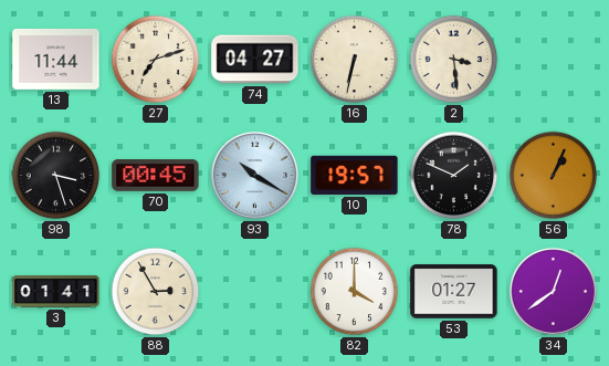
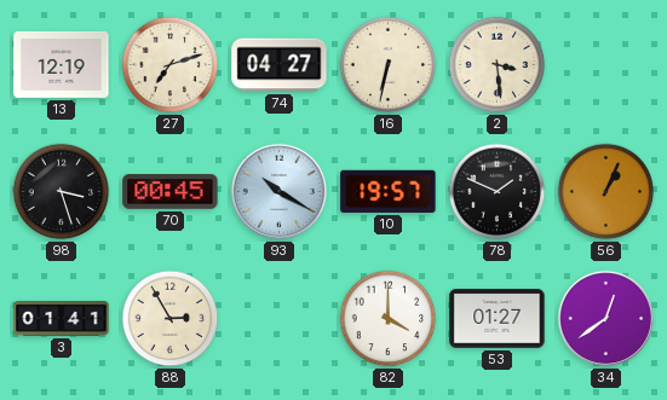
13: 11:44 -> 12:19 (62, 64)
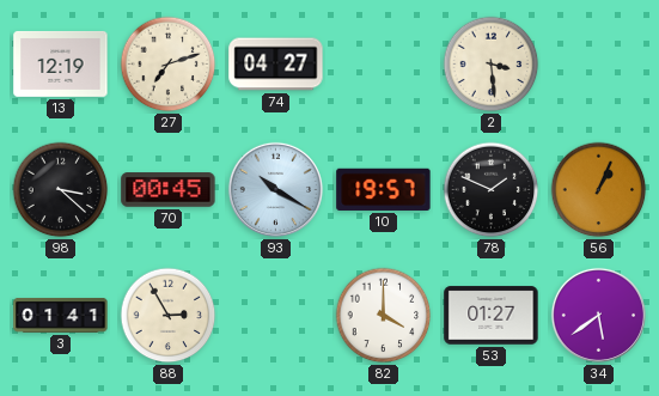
16: 6:32 -> none (389, 65)
98: 3:27 -> 3:22 (61, 190)
34: 12:39 -> 5:39 (598, 315)
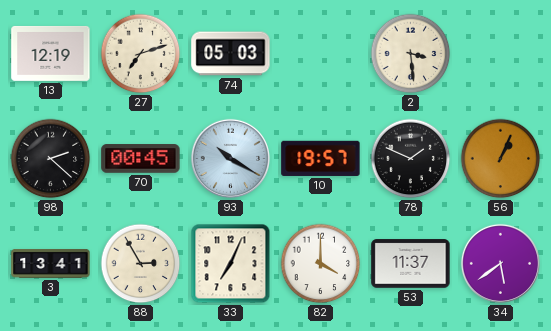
74: 04:27 -> 05:03 (231, 54)
98: 3:22 -> 2:22 (51, 159)
3: 01:41 -> 13:41 (51, 264)
33: none -> 7:04 (231, 264)
53: 01:27 -> 11:37 (411, 264)
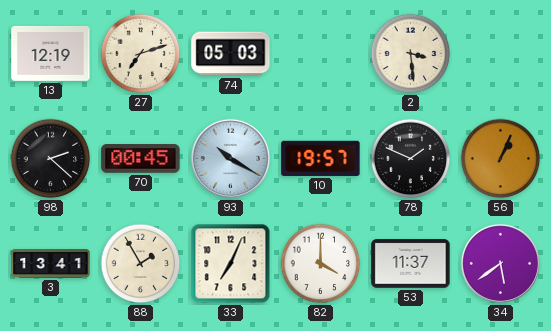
88: 2:55 -> 1:55 (141, 264)
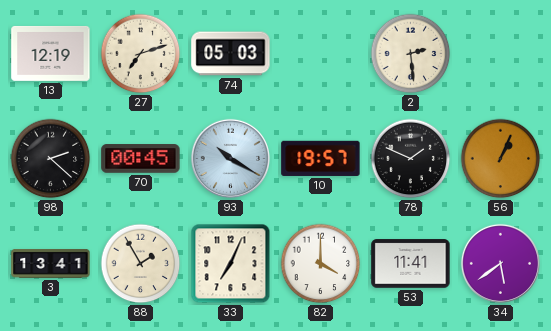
2: 3:29 -> 2:29 (411, 54)
53: 11:37 -> 11:41 (411, 264)
